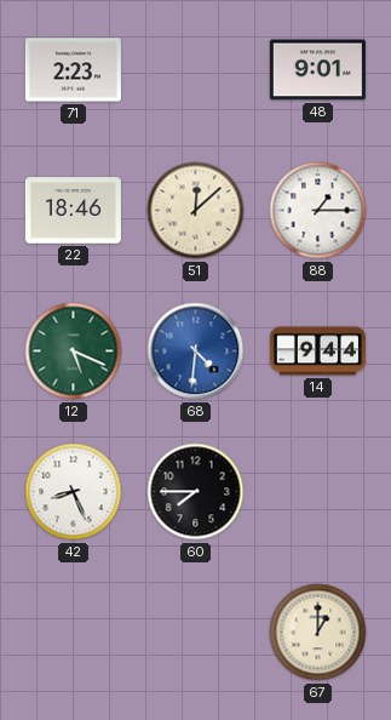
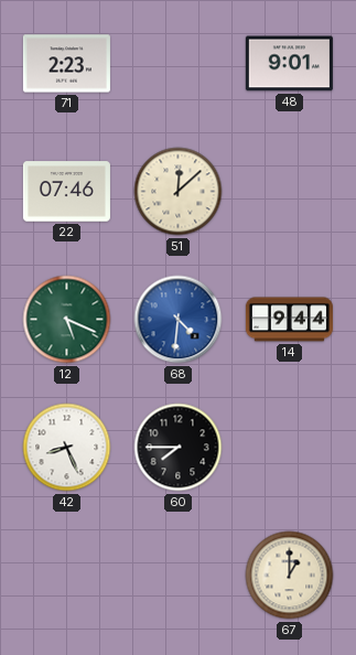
22: 18:46 -> 07:46 (66, 192)
88: 1:15 -> none (318, 211)
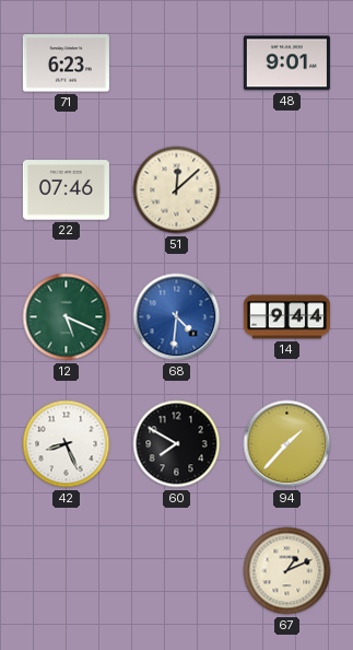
71: 2:23 -> 6:23 (66, 63)
60: 7:45 -> 7:50 (177, 444)
94: none -> 1:37 (287, 444)
67: 1:00 -> 1:11 (287, 571)
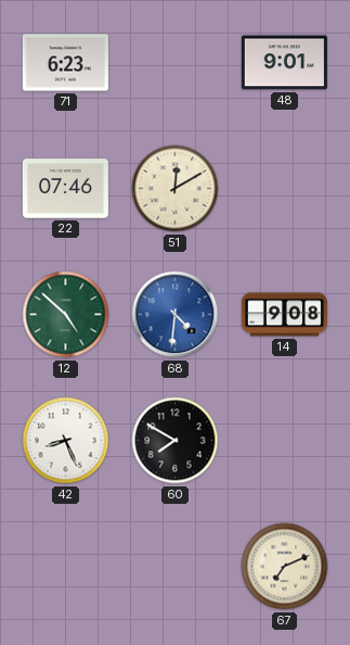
51: 12:08 -> 12:10 (176, 189)
12: 5:19 -> 4:52 (66, 315)
14: 9:44 -> 9:08 (284, 315)
94: 1:37 -> none (287, 444)
67: 1:11 -> 7:11 (285, 567)
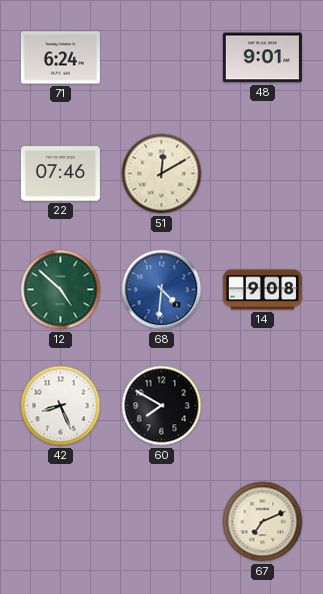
71: 6:23 -> 6:24 (60, 58)
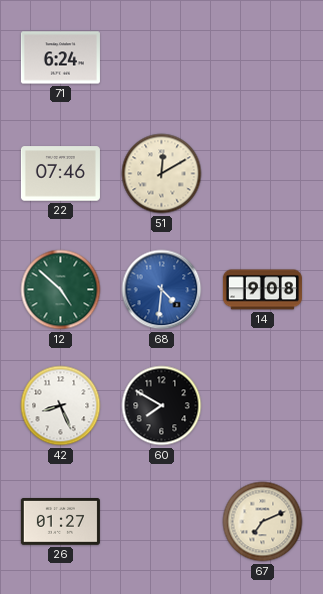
48: 9:01 -> none (262, 58)
26: none -> 01:27 (60, 522)
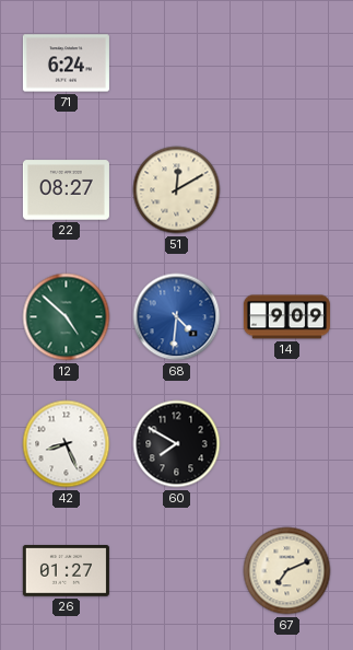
22: 07:46 -> 08:27 (66, 190)
14: 9:08 -> 9:09 (286, 317)
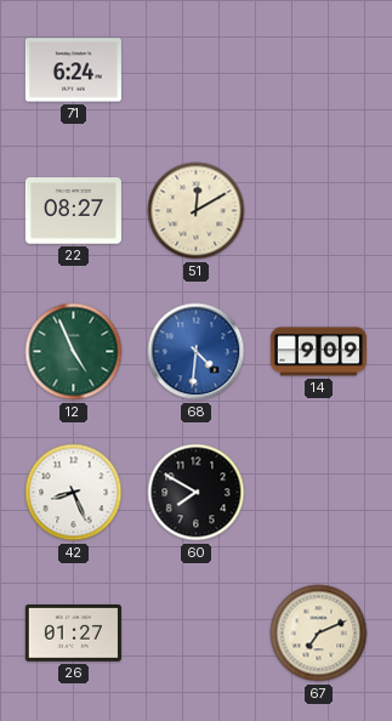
12: 4:52 -> 4:56 (74, 352)
